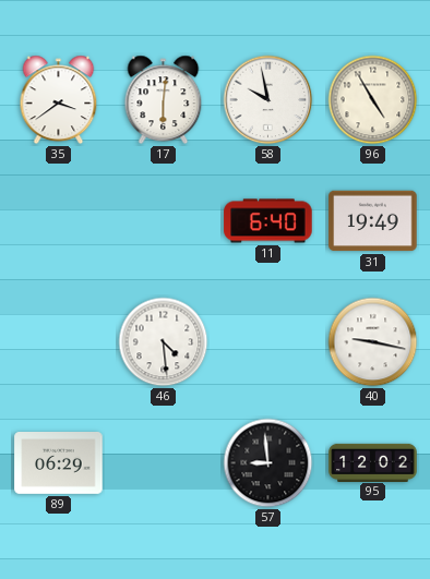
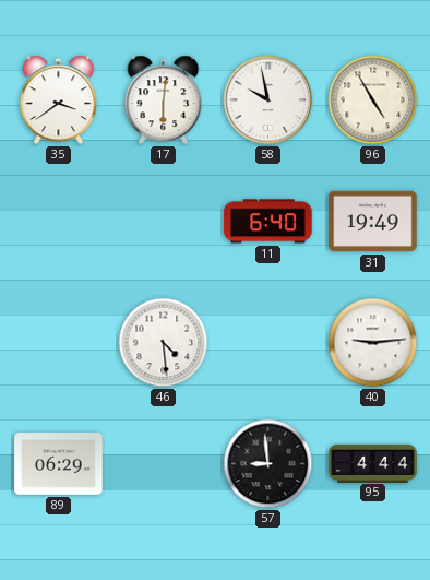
40: 9:17 -> 9:14 (373, 343)
95: 12:02 -> 4:44 (373, 463)
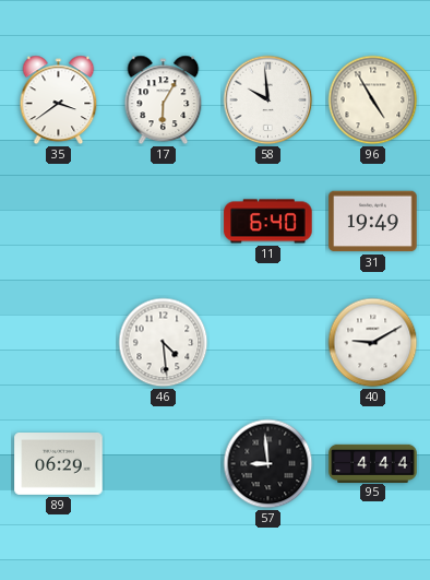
17: 6:01 -> 6:05 (164, 100)
58: 9:58 -> 9:59 (268, 100)
40: 9:14 -> 9:10 (373, 343)
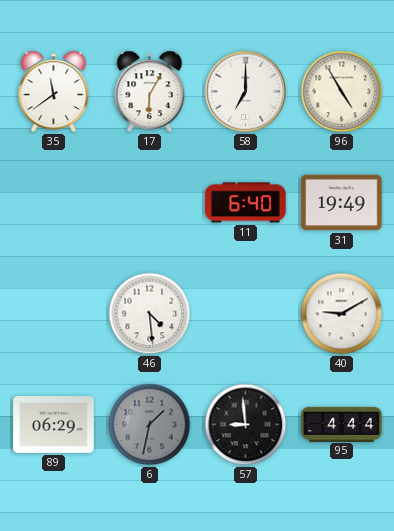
35: 3:39 -> 11:39 (54, 92)
58: 9:59 -> 7:00 (246, 92)
6: none -> 1:32 (150, 425)
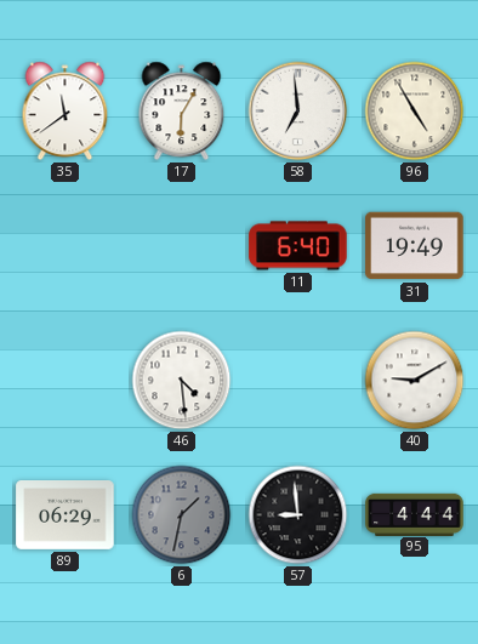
58: 7:00 -> 6:59 (298, 112)
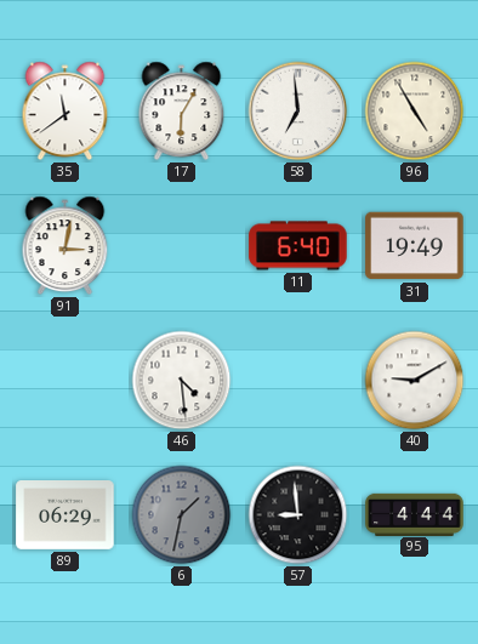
91: none -> 3:02 (66, 246)
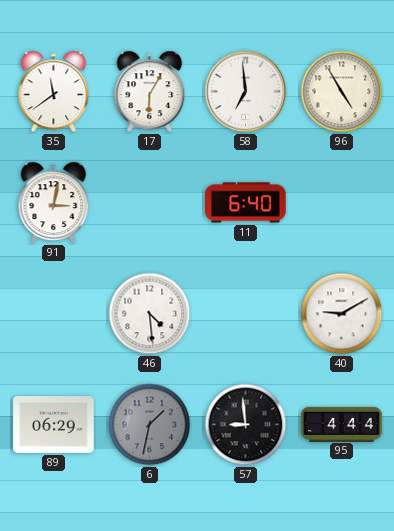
31: 19:49 -> none (415, 246)
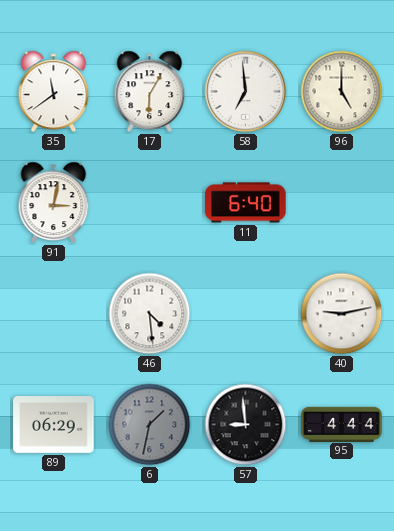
96: 4:55 -> 5:00 (342, 92)
40: 9:10 -> 9:13 (342, 314)
